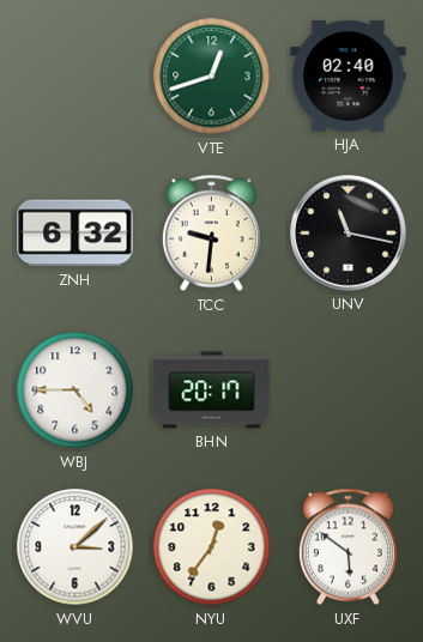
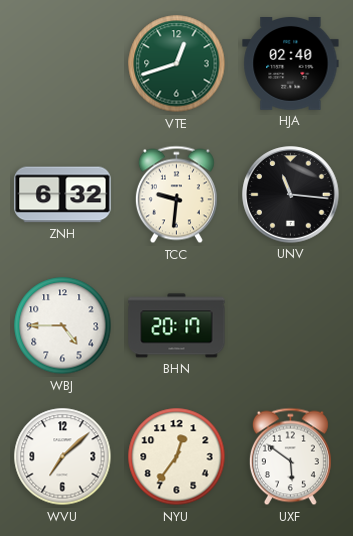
UNV: 11:17 -> 11:16 (291, 195)
WVU: 3:08 -> 7:08 (63, 457)
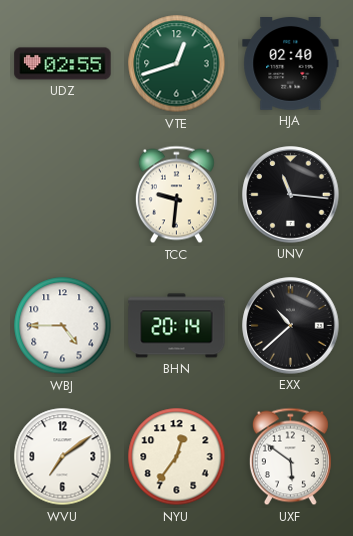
UDZ: none -> 02:55 (63, 64)
ZNH: 6:32 -> none (63, 195)
BHN: 20:17 -> 20:14 (177, 326)
EXX: none -> 10:38 (291, 326)
WVU: 7:08 -> 7:09 (63, 457)
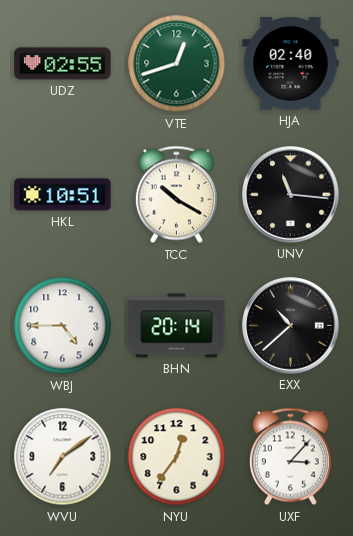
HKL: none -> 10:51 (63, 195)
TCC: 9:31 -> 10:20 (176, 195)
UXF: 5:51 -> 3:07 (290, 457)
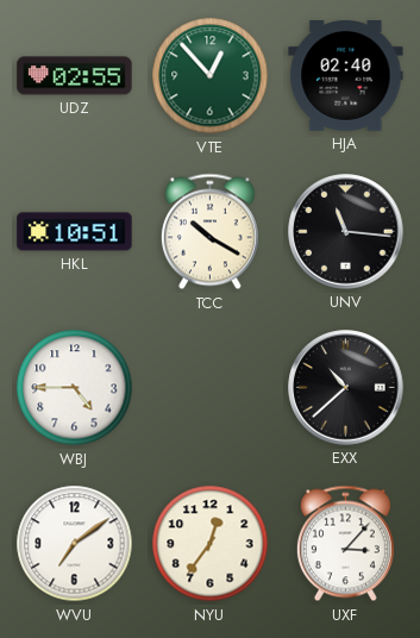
VTE: 12:42 -> 12:53 (211, 76)
BHN: 20:14 -> none (177, 326)
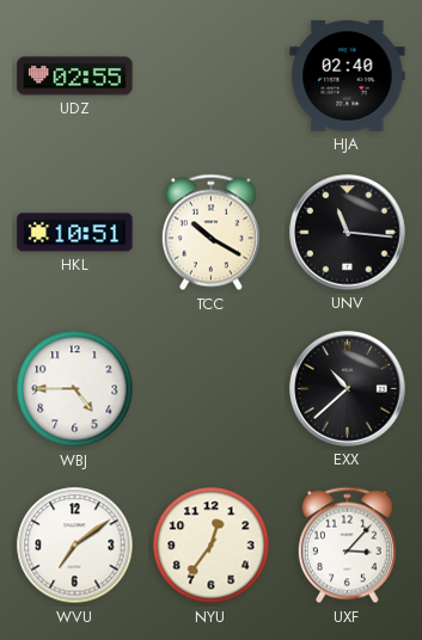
VTE: 12:53 -> none (211, 76)
